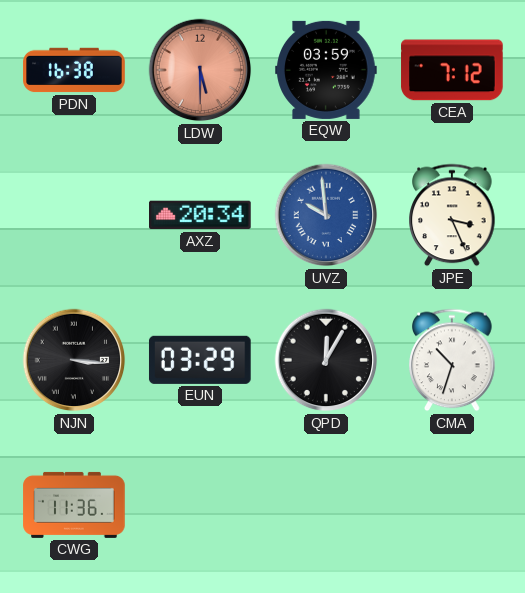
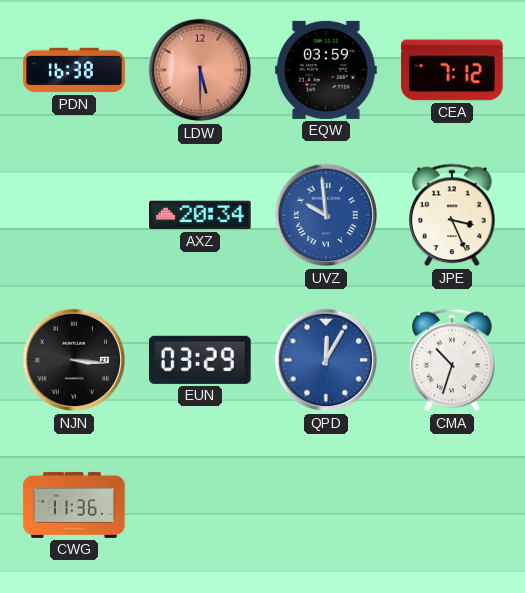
QPD dial: black -> blue (326, 360)
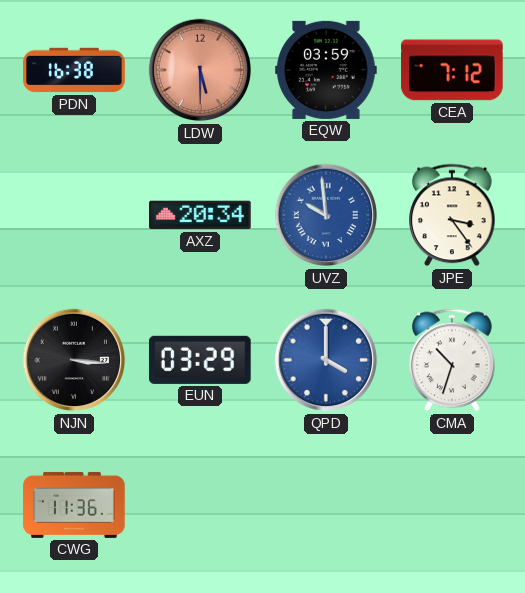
JPE: 3:26 -> 3:24 (452, 215)
QPD: 12:05 -> 4:00 (326, 360)
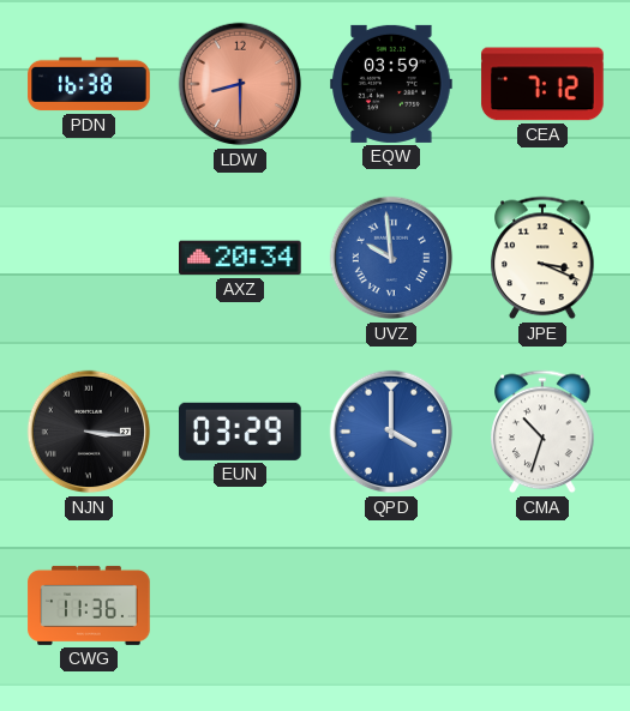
LDW: 5:30 -> 8:30 (240, 84)
JPE: 3:24 -> 3:19 (542, 258)
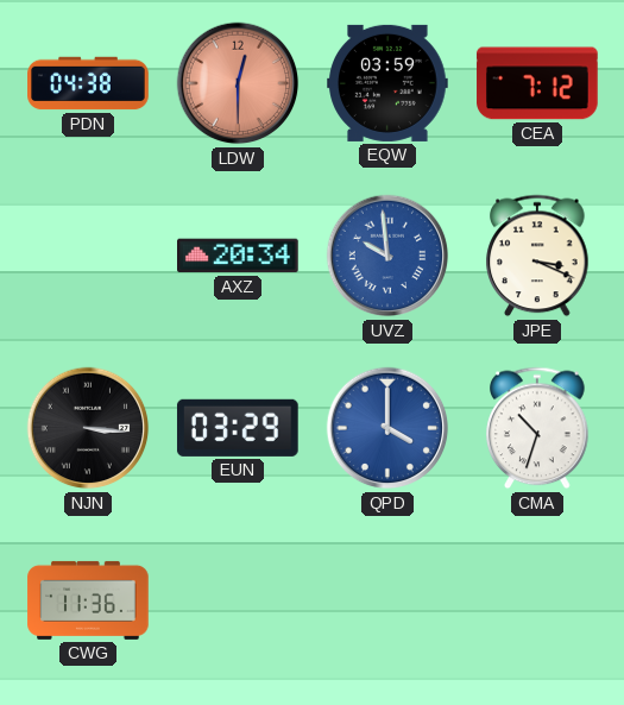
PDN: 16:38 -> 04:38 (88, 83)
LDW: 8:30 -> 12:30 (238, 83)
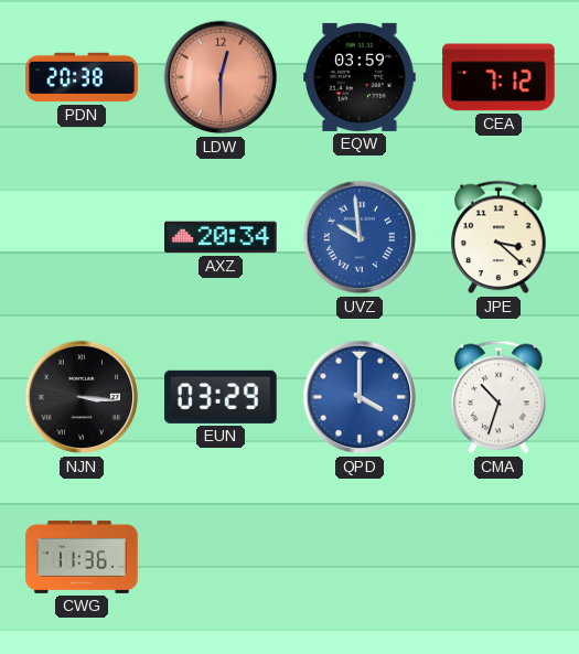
PDN: 04:38 -> 20:38 (82, 77)
JPE: 3:19 -> 3:22 (498, 237)
